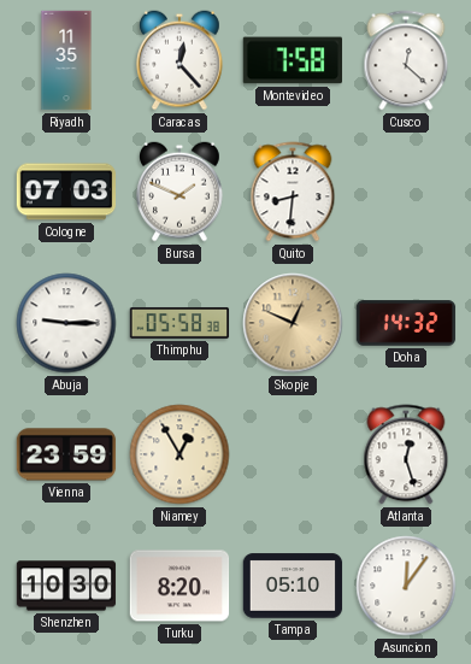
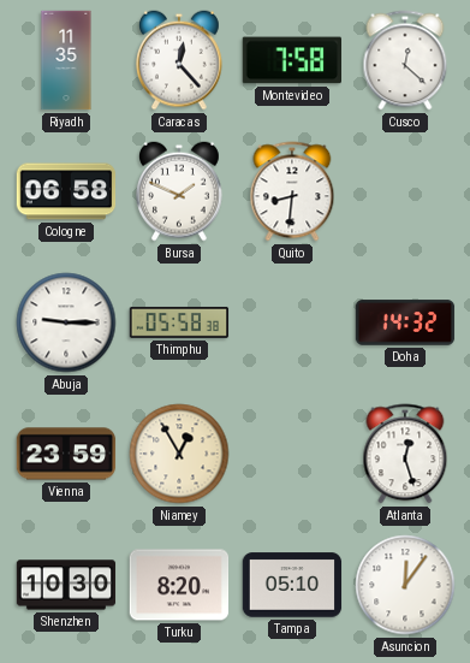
Cologne: 07:03 -> 06:58 (66, 191)
Skopje: 12:49 -> none (293, 323)
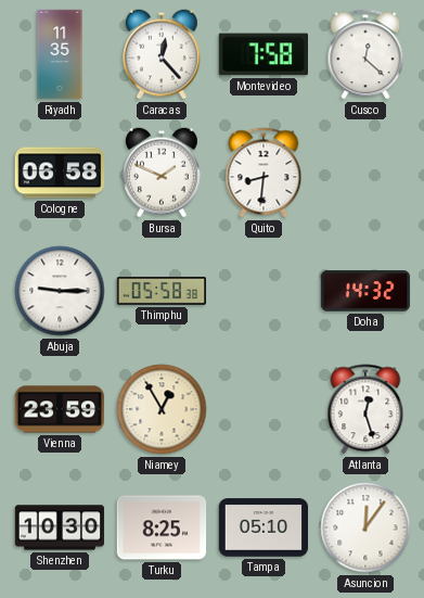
Turku: 8:20 -> 8:25 (162, 527)
